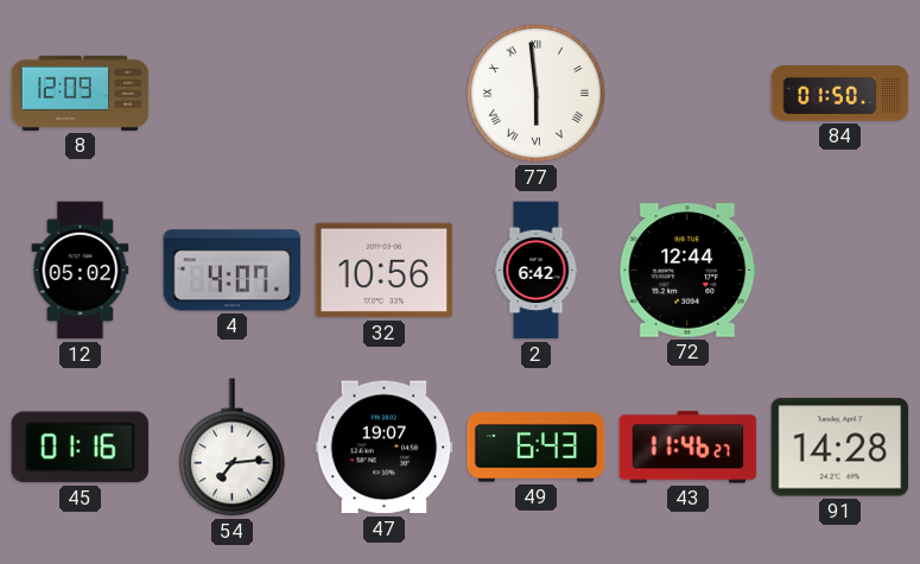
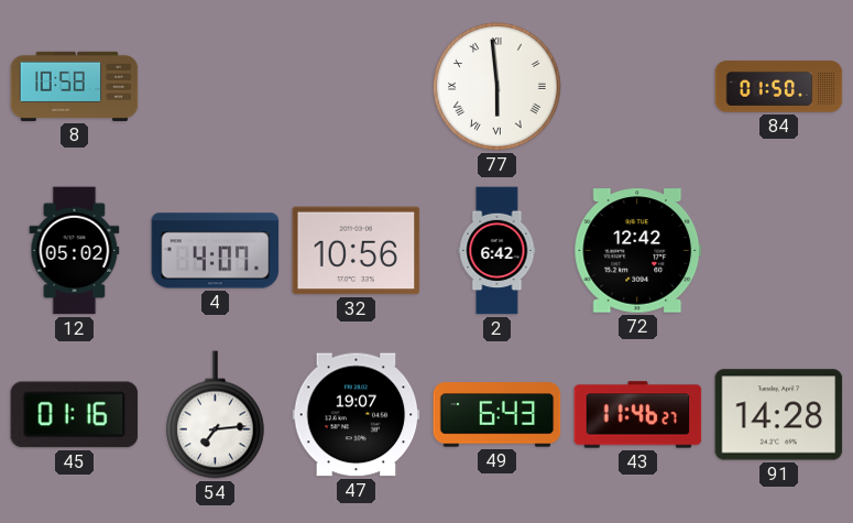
8: 12:09 -> 10:58 (75, 86)
72: 12:44 -> 12:42 (638, 251)
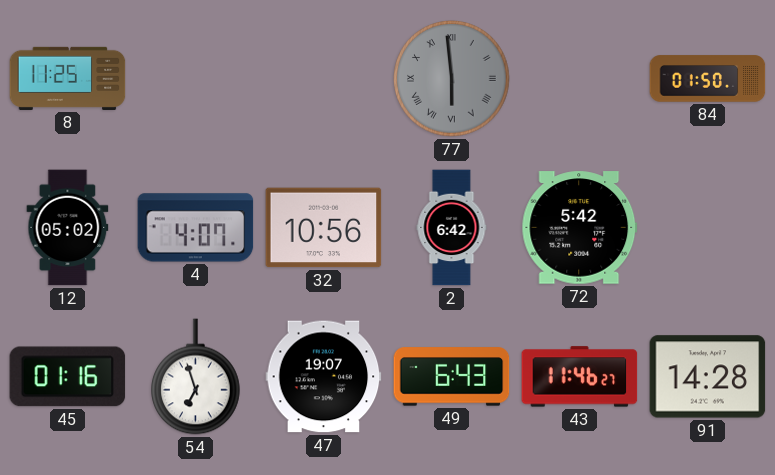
8: 10:58 -> 11:25 (68, 78)
77 dial: white -> grey (452, 79)
72: 12:42 -> 5:42 (580, 228)
54: 7:14 -> 6:57 (196, 377)
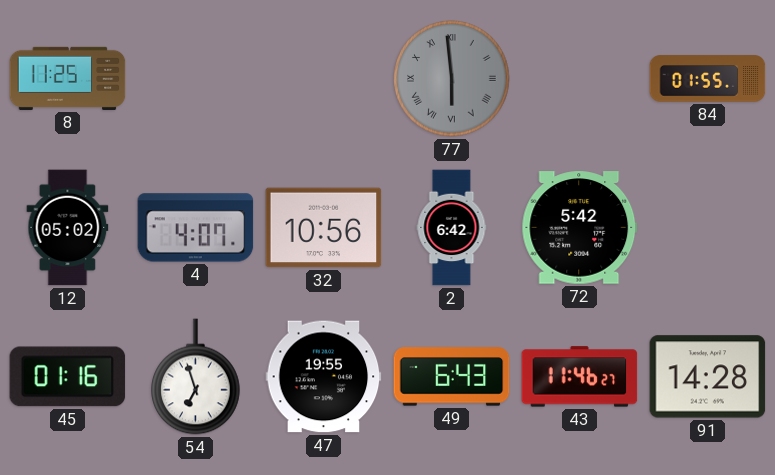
84: 01:50 -> 01:55 (708, 79)
47: 19:07 -> 19:55 (324, 377)
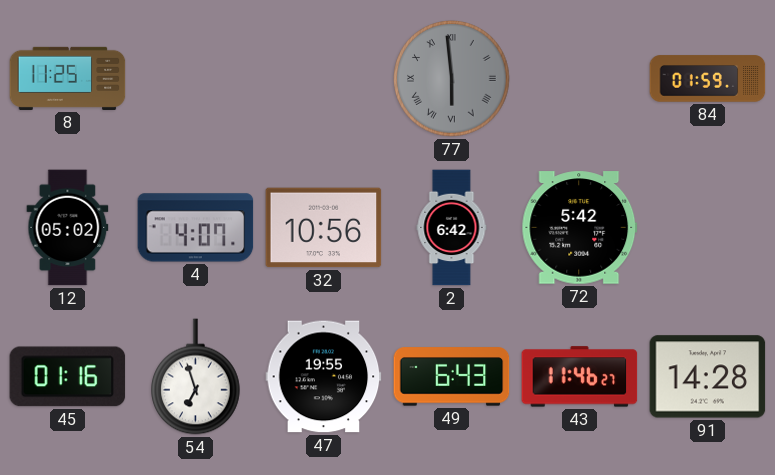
84: 01:55 -> 01:59 (708, 79)
